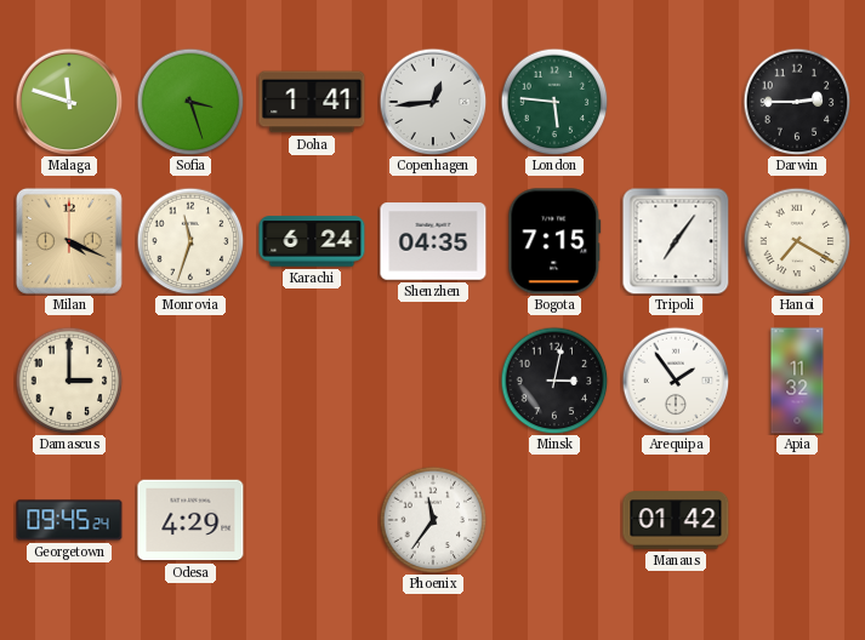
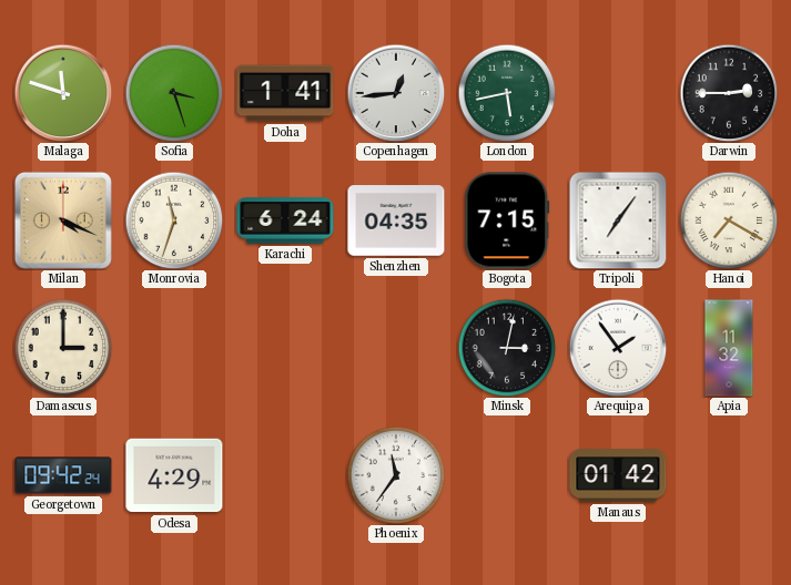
London: 5:46 -> 5:43 (507, 93)
Georgetown: 09:45 -> 09:42 (63, 475)
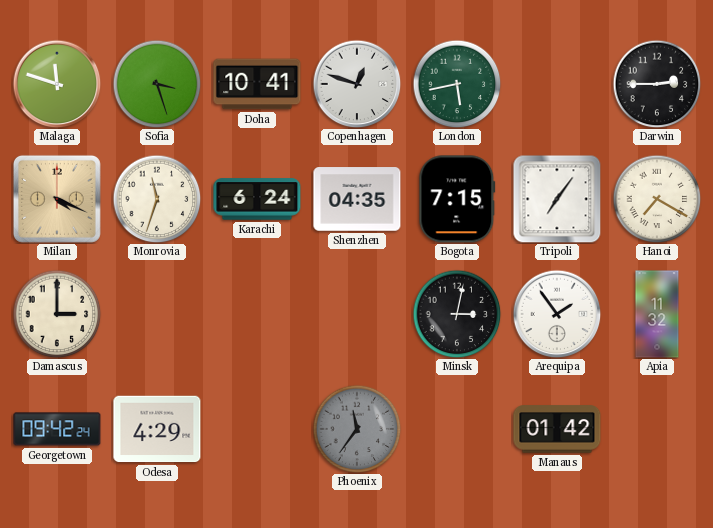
Doha: 1:41 -> 10:41 (257, 84)
Copenhagen: 12:44 -> 12:48 (357, 84)
Phoenix dial: white -> grey (357, 429)
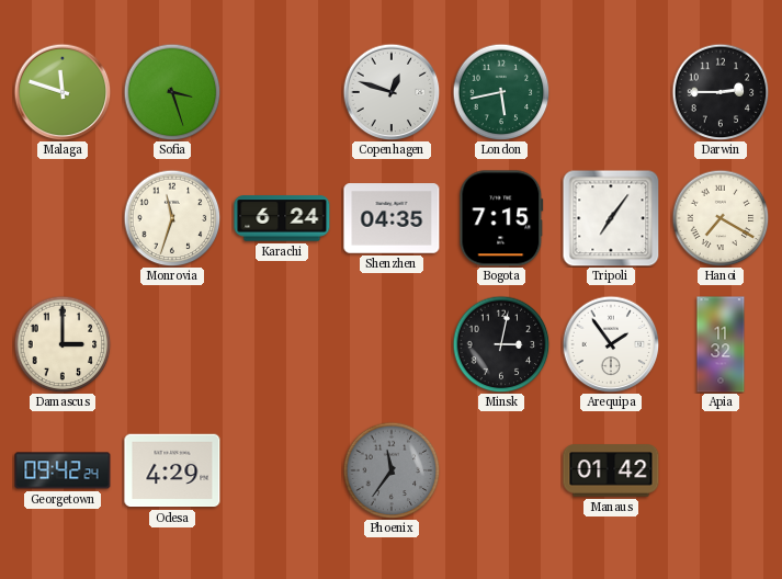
Doha: 10:41 -> none (257, 84)
Milan: 4:19 -> none (57, 199)
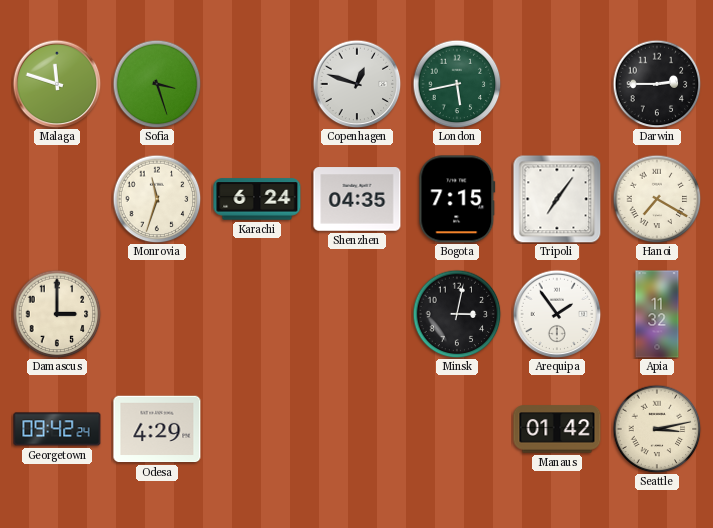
Phoenix: 11:36 -> none (392, 470)
Seattle: none -> 3:13 (657, 429)
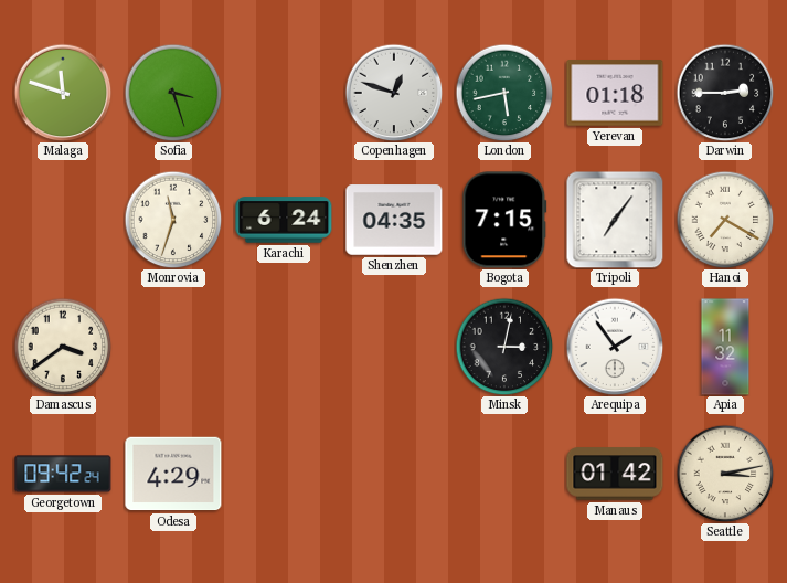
Yerevan: none -> 01:18 (615, 93)
Damascus: 3:00 -> 3:39 (63, 347)
